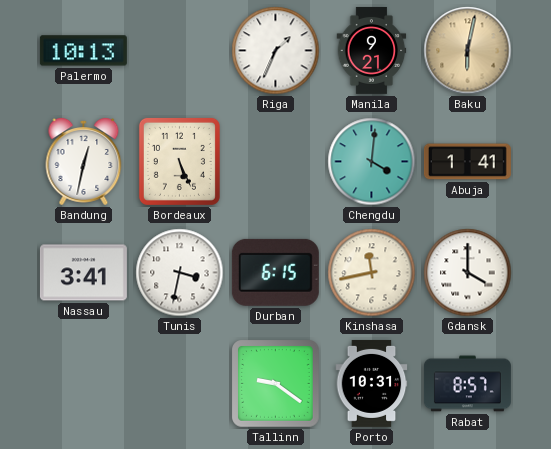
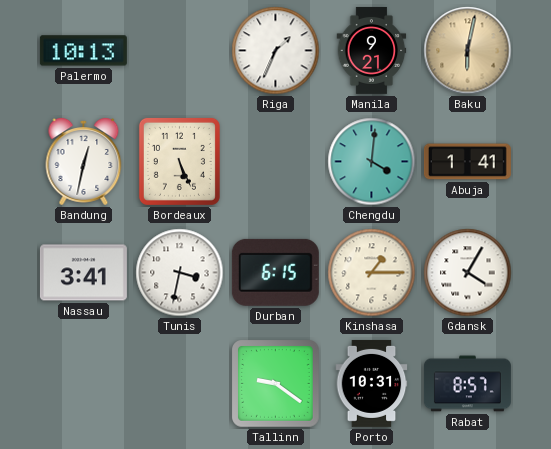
Kinshasa: 11:43 -> 1:15 (372, 273)
Gdansk: 4:00 -> 4:05 (468, 273)
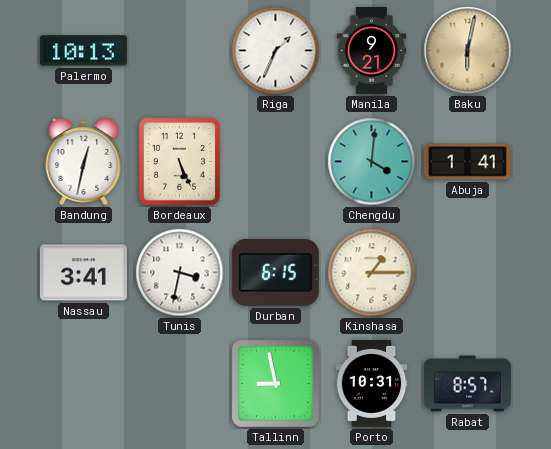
Gdansk: 4:05 -> none (468, 273)
Tallinn: 9:21 -> 8:58 (276, 384)
